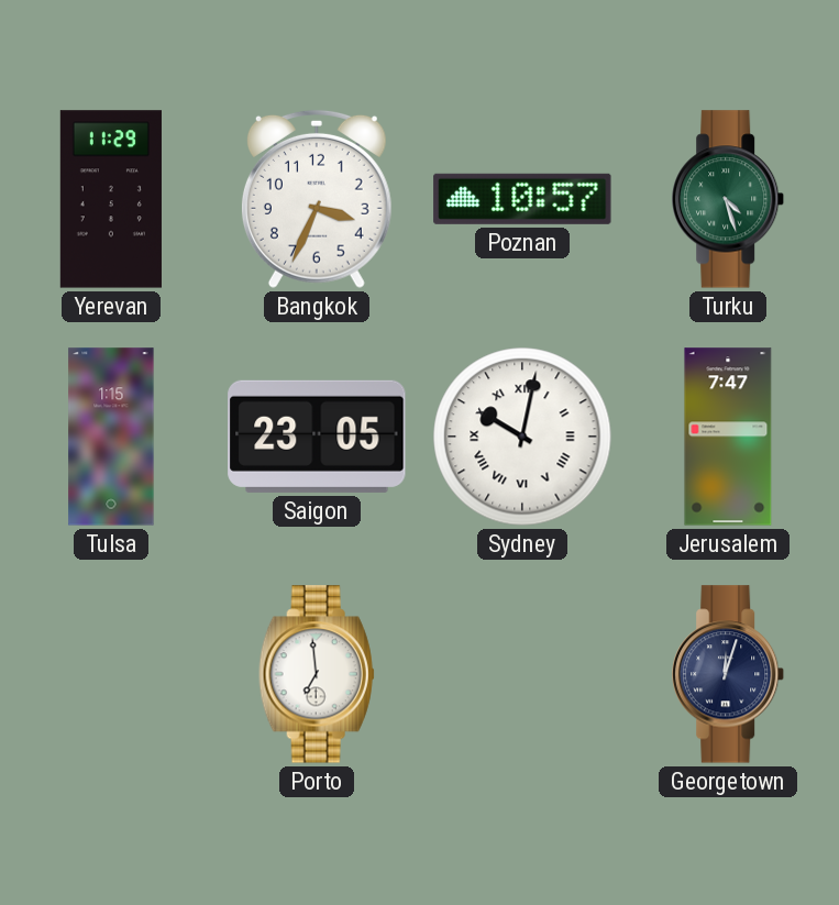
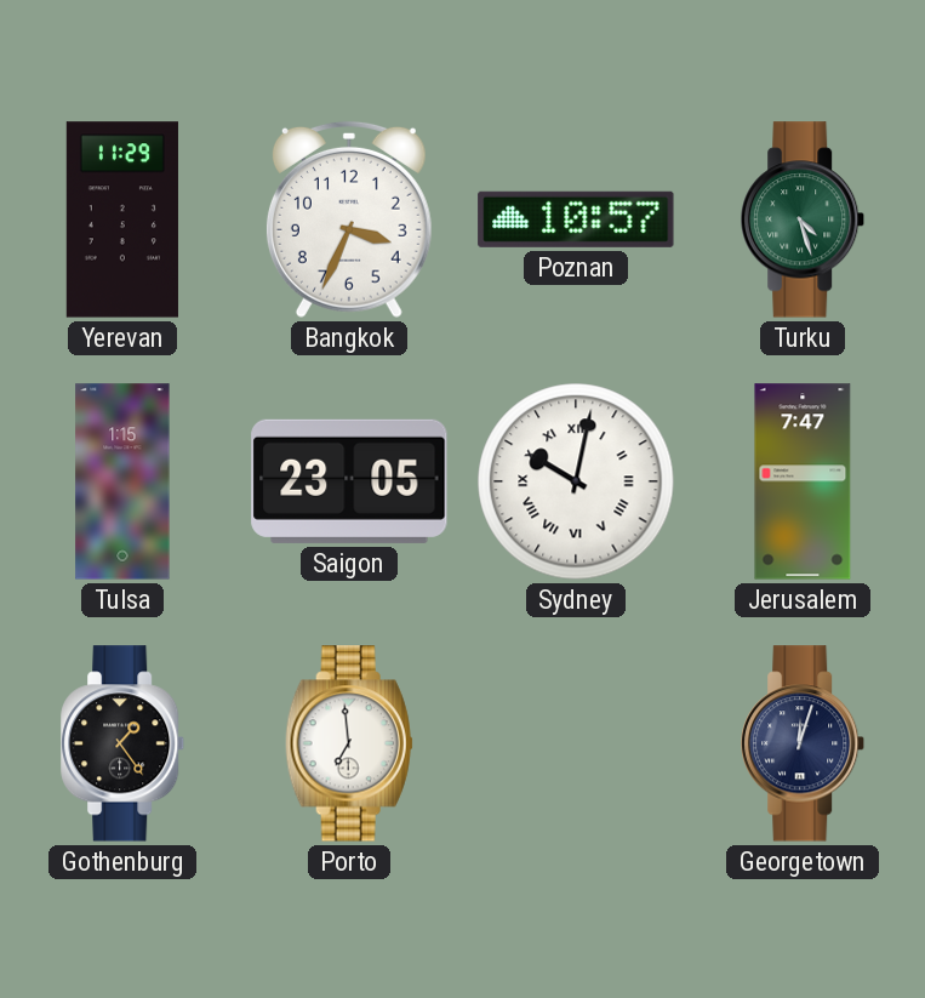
Gothenburg: none -> 1:24 (124, 743)
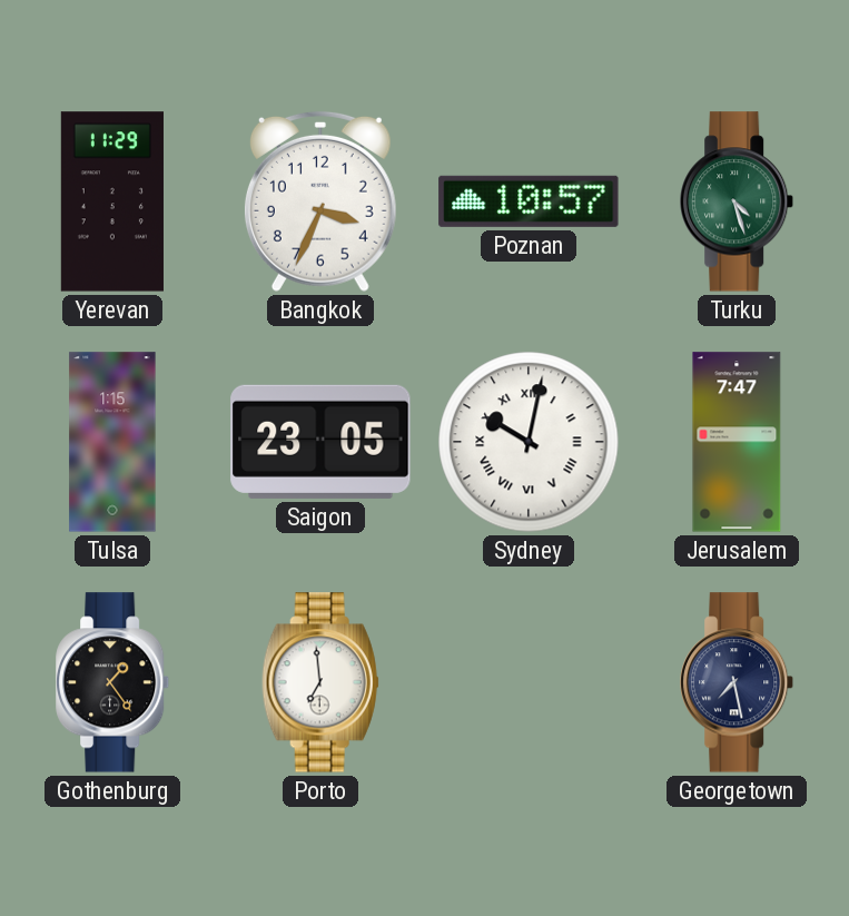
Georgetown: 12:03 -> 7:28 (738, 682)
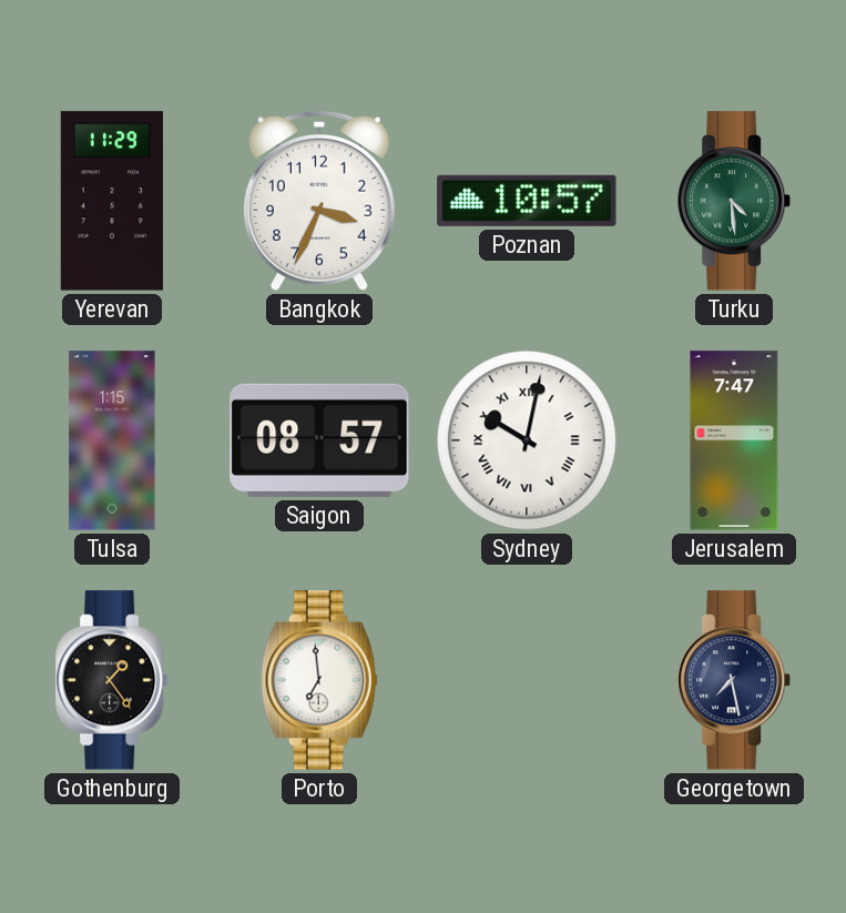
Turku: 4:27 -> 4:29 (735, 201)
Saigon: 23:05 -> 08:57 (319, 440)
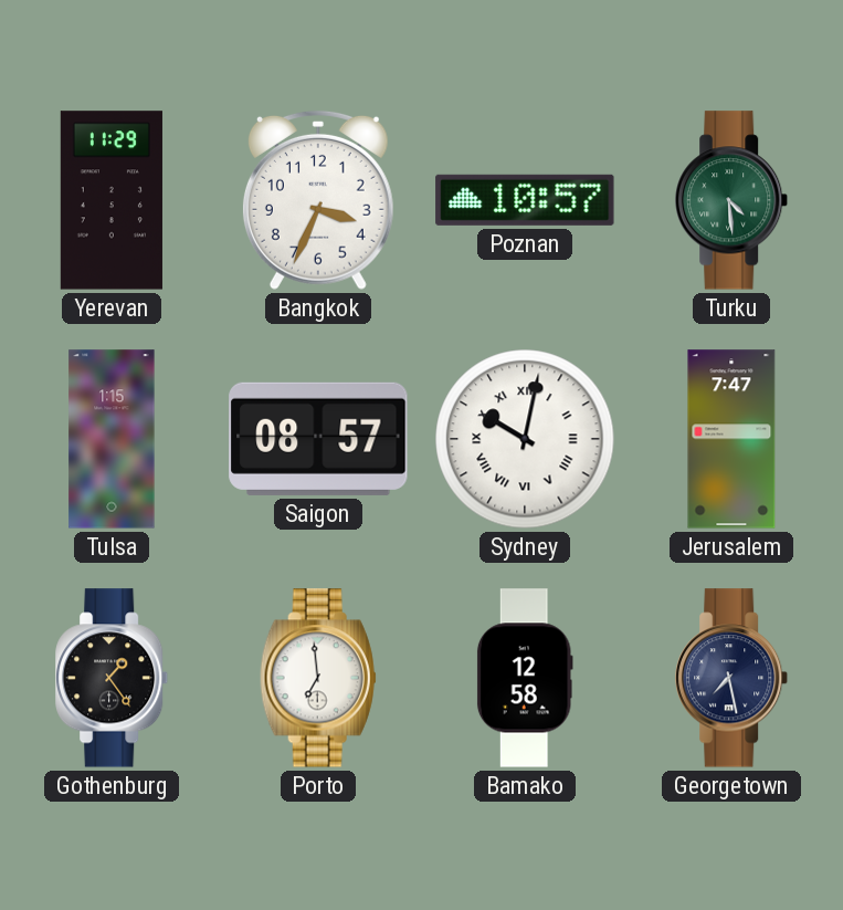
Bamako: none -> 12:58 (525, 678)
